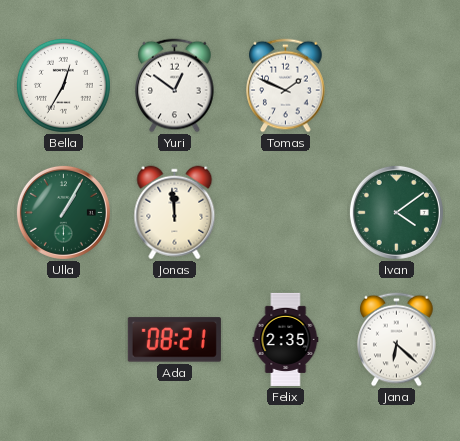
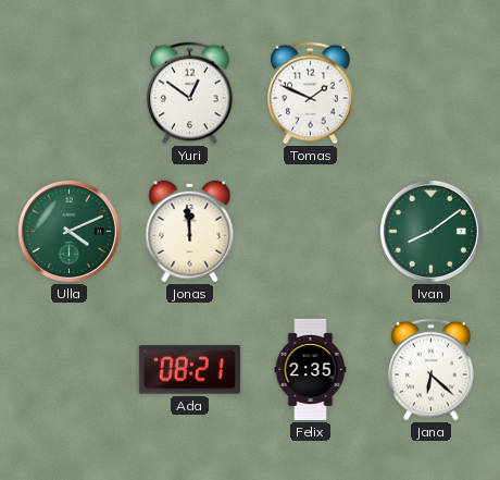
Bella: 12:35 -> none (63, 85)
Ulla: 1:05 -> 4:11 (68, 231)
Ivan: 4:09 -> 8:09 (430, 231)
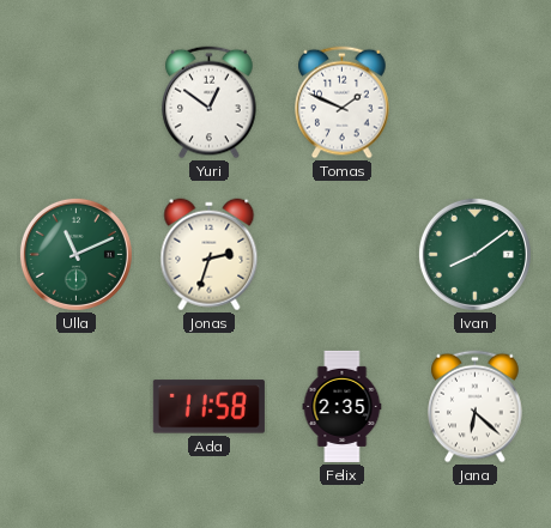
Ulla: 4:11 -> 11:11 (75, 254)
Jonas: 11:59 -> 2:33 (210, 255)
Ada: 08:21 -> 11:58 (208, 407)
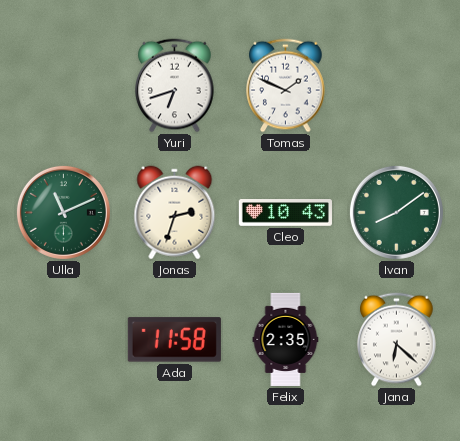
Yuri: 12:51 -> 6:42 (175, 86)
Cleo: none -> 10:43 (285, 213)
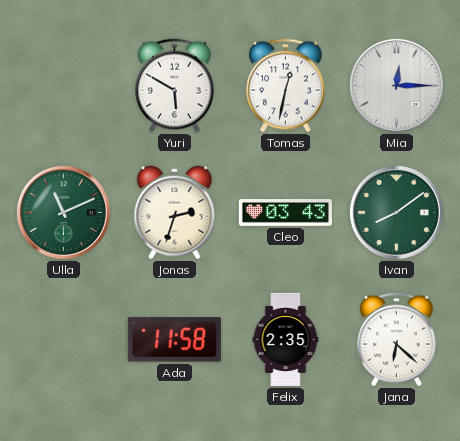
Yuri: 6:42 -> 5:50 (175, 86)
Tomas: 1:49 -> 12:32 (286, 86)
Mia: none -> 12:15 (396, 85)
Cleo: 10:43 -> 03:43 (285, 213)
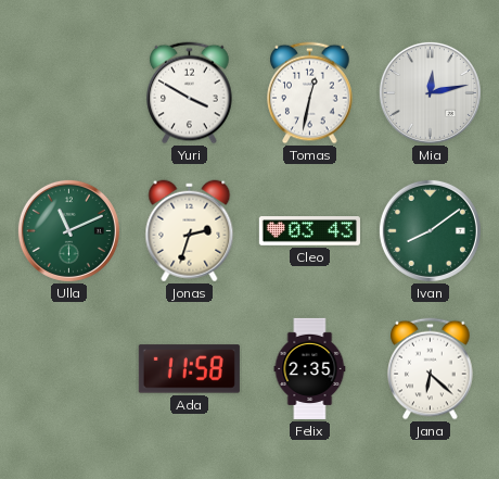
Yuri: 5:50 -> 3:50 (190, 93)
Mia: 12:15 -> 12:13 (430, 92)
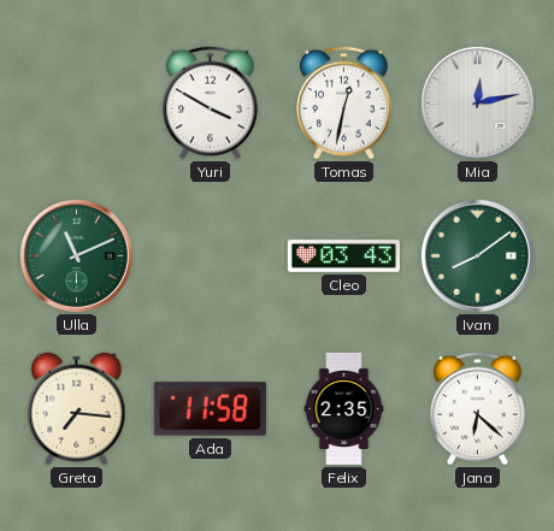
Jonas: 2:33 -> none (190, 231)
Greta: none -> 7:16 (77, 409)
